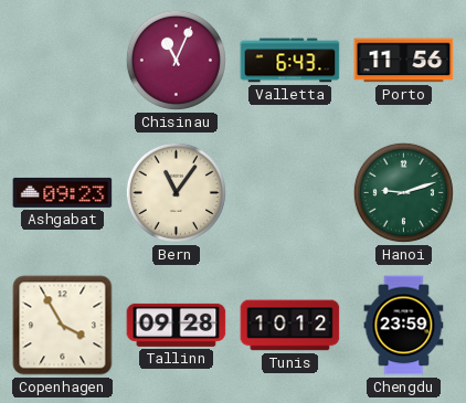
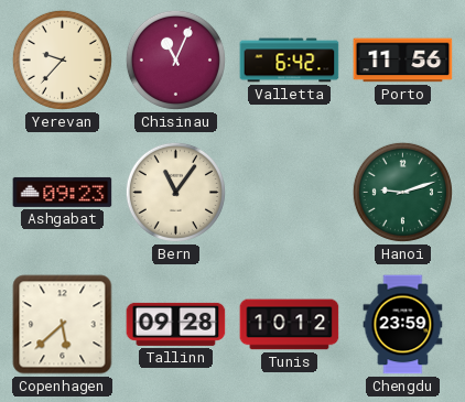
Yerevan: none -> 9:37 (62, 59)
Valletta: 6:43 -> 6:42 (290, 61)
Copenhagen: 3:55 -> 5:38 (63, 325)
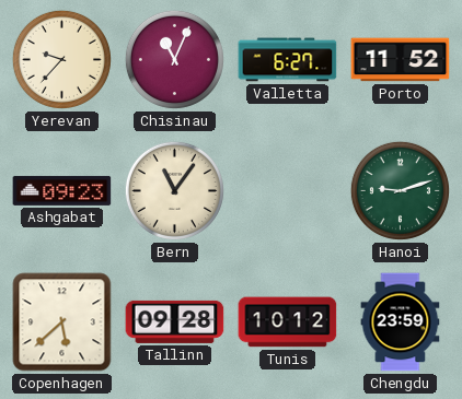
Valletta: 6:42 -> 6:27 (288, 60)
Porto: 11:56 -> 11:52 (401, 60)
